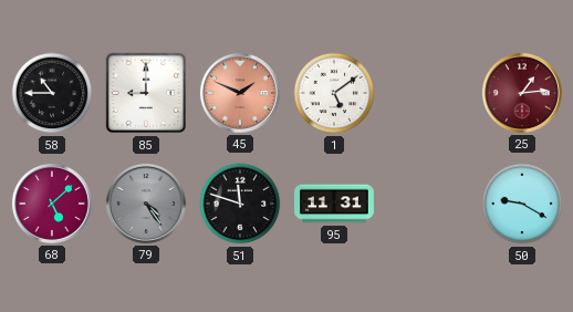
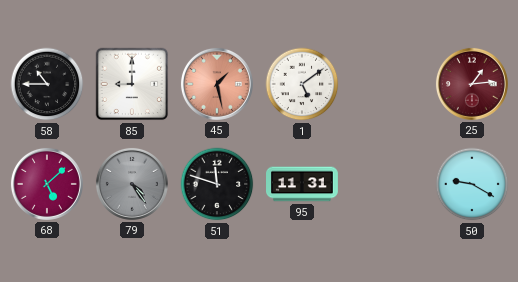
45: 1:49 -> 1:28 (217, 84)
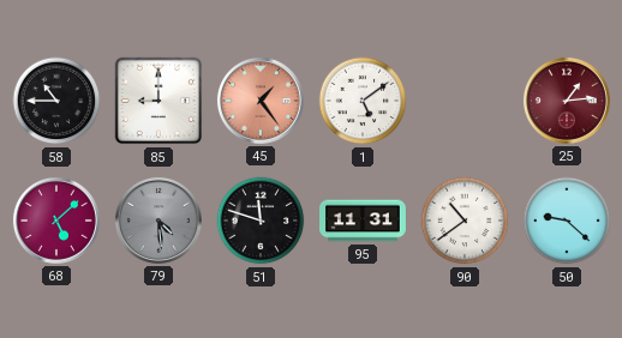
45: 1:28 -> 1:24 (261, 101)
79: 4:24 -> 4:29 (159, 221)
90: none -> 10:39 (465, 221)
50: 9:20 -> 9:22 (567, 221)
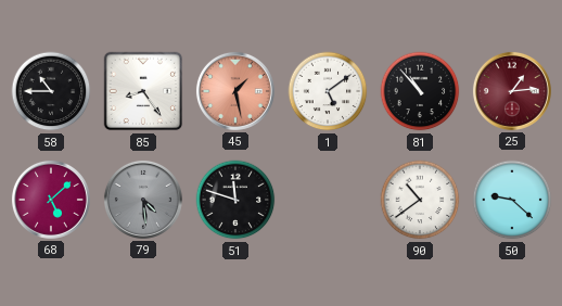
85: 9:00 -> 8:24 (143, 91)
45: 1:24 -> 1:28 (235, 91)
81: none -> 10:53 (420, 91)
95: 11:31 -> none (364, 221)
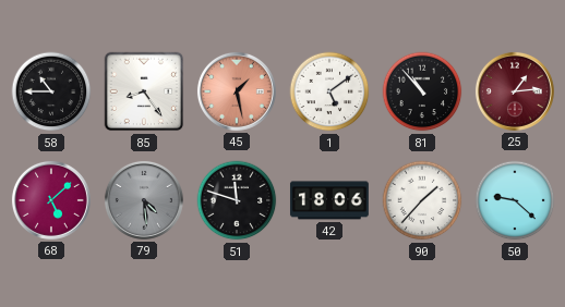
42: none -> 18:06 (329, 200)
90: 10:39 -> 1:37 (422, 200)
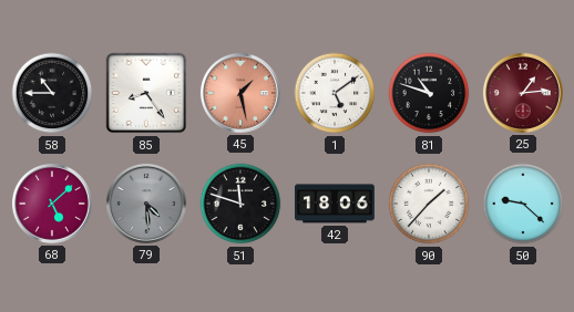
81: 10:53 -> 10:48 (429, 93)
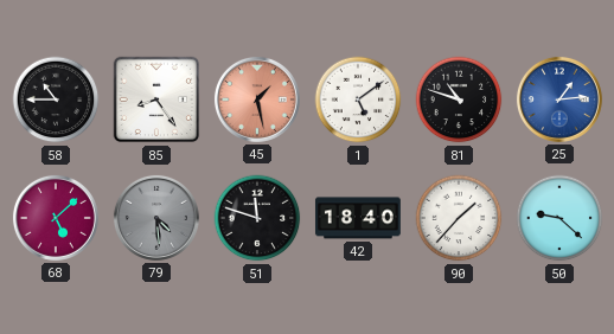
25 dial: burgundy -> blue (559, 99)
42: 18:06 -> 18:40 (358, 218)
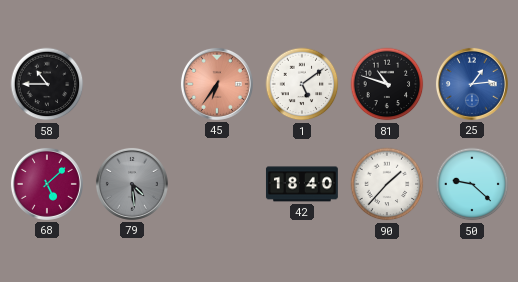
85: 8:24 -> none (156, 99)
45: 1:28 -> 6:36 (217, 84)
51: 11:48 -> none (257, 218)
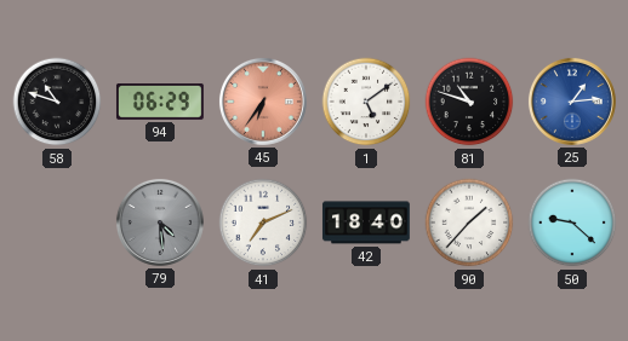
58: 10:45 -> 10:48 (57, 102)
94: none -> 06:29 (160, 103)
68: 5:08 -> none (47, 184)
41: none -> 7:11 (263, 222)
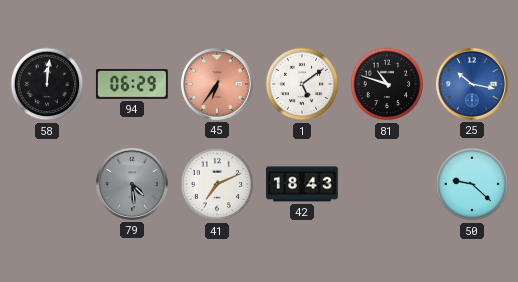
58: 10:48 -> 12:01 (47, 84)
25: 1:14 -> 10:17 (472, 84)
42: 18:40 -> 18:43 (302, 184)
90: 1:37 -> none (469, 222)
